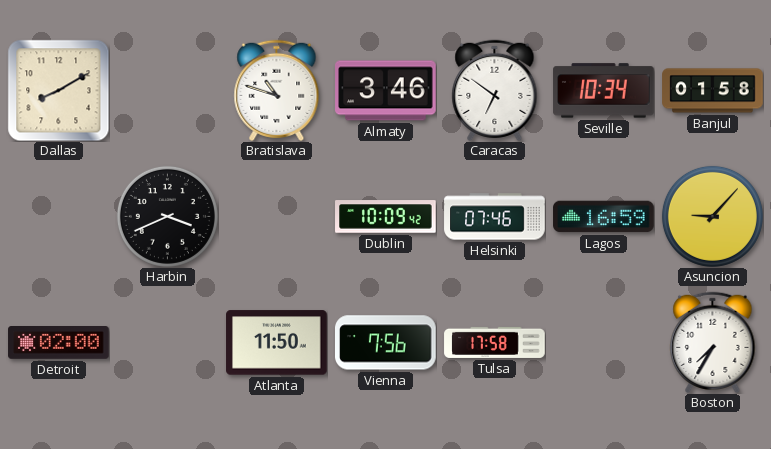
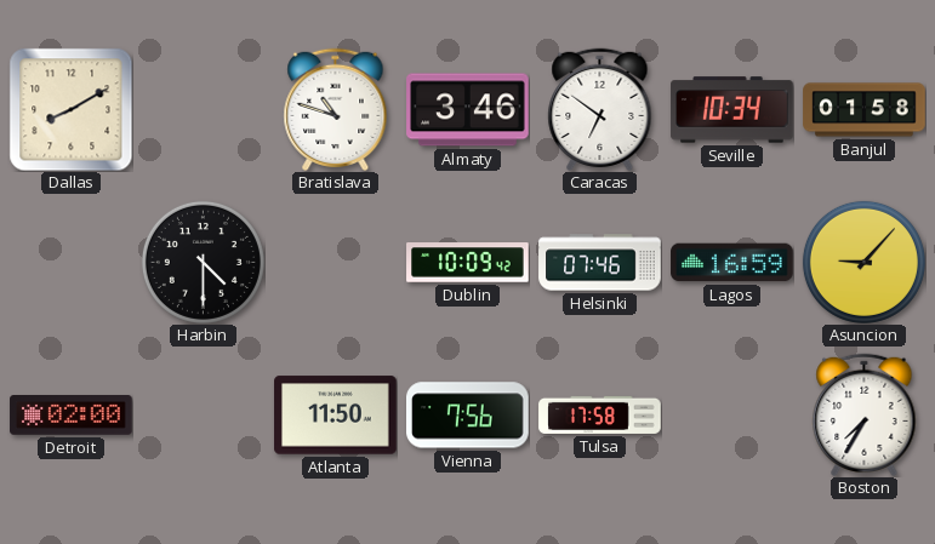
Harbin: 3:41 -> 4:30 (203, 262)
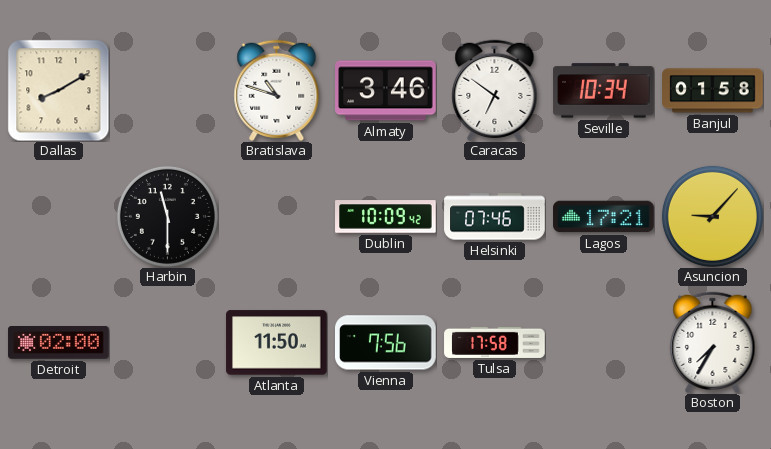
Harbin: 4:30 -> 11:30 (167, 216)
Lagos: 16:59 -> 17:21 (604, 217)
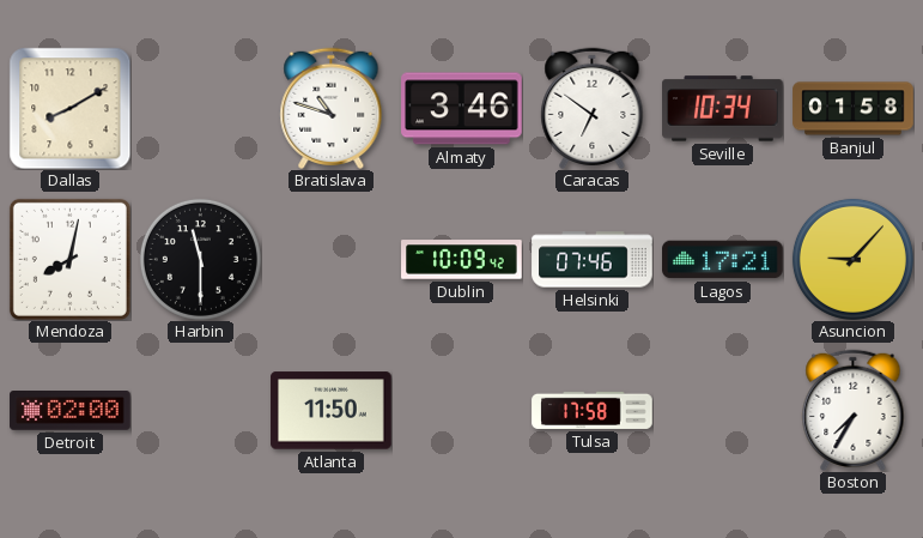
Mendoza: none -> 8:02 (69, 259)
Vienna: 7:56 -> none (386, 343)
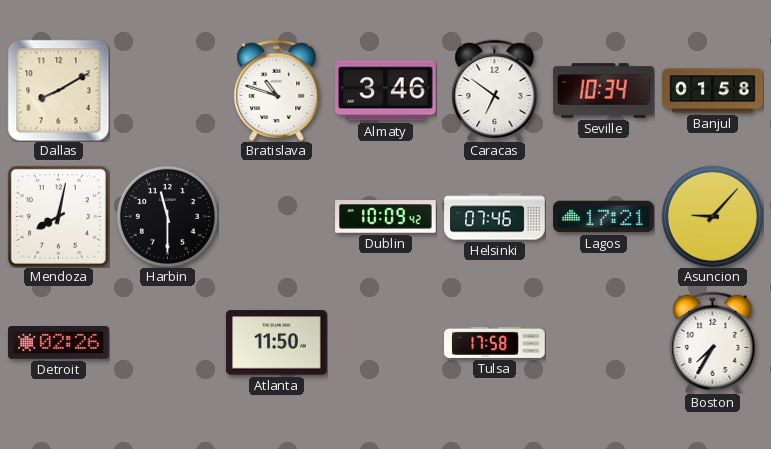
Detroit: 02:00 -> 02:26 (59, 343)
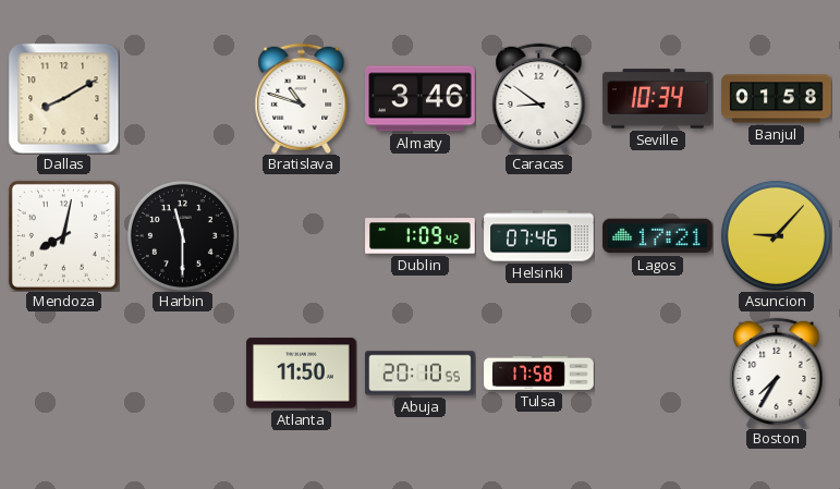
Caracas: 6:51 -> 8:51 (539, 98)
Dublin: 10:09 -> 1:09 (421, 236)
Detroit: 02:26 -> none (59, 343)
Abuja: none -> 20:10 (421, 374)
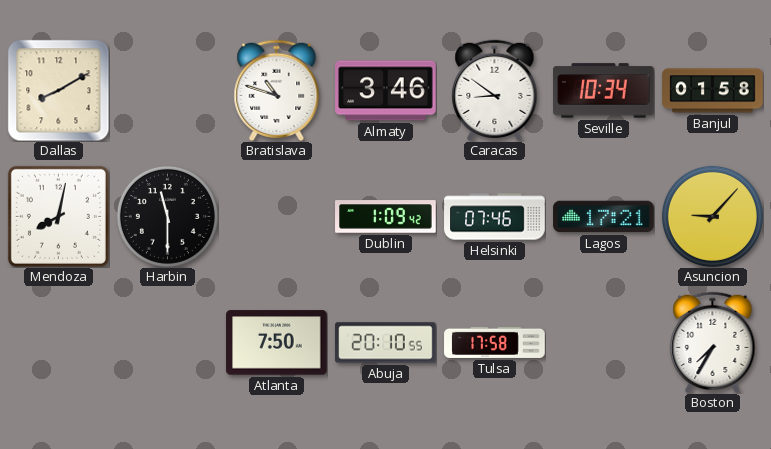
Atlanta: 11:50 -> 7:50 (277, 343)
